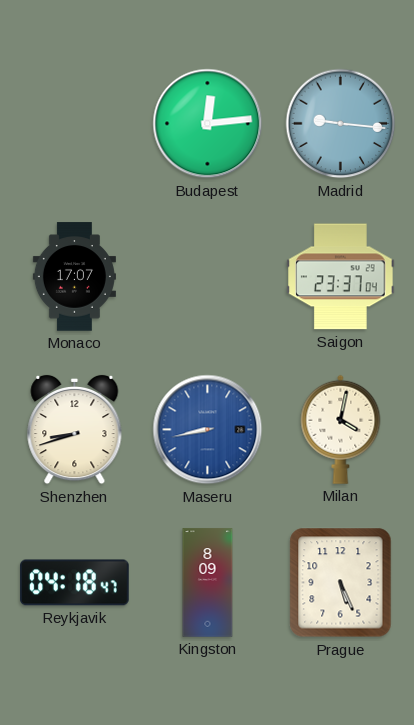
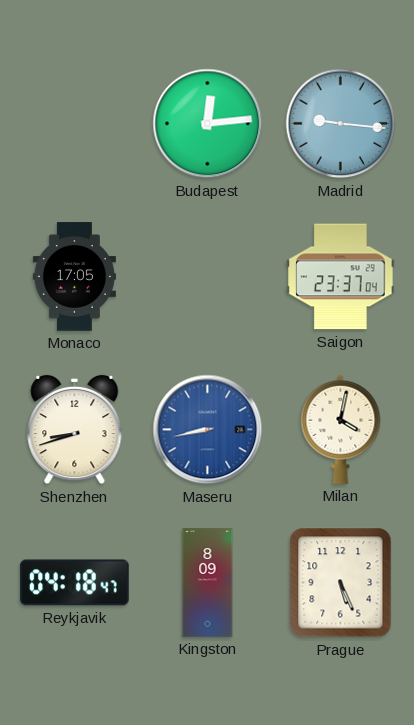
Monaco: 17:07 -> 17:05 (74, 277)
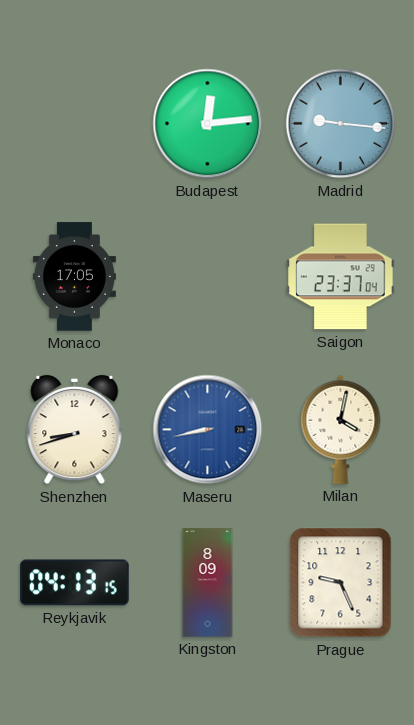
Reykjavik: 04:18 -> 04:13 (75, 583)
Prague: 5:26 -> 9:26 (341, 583)
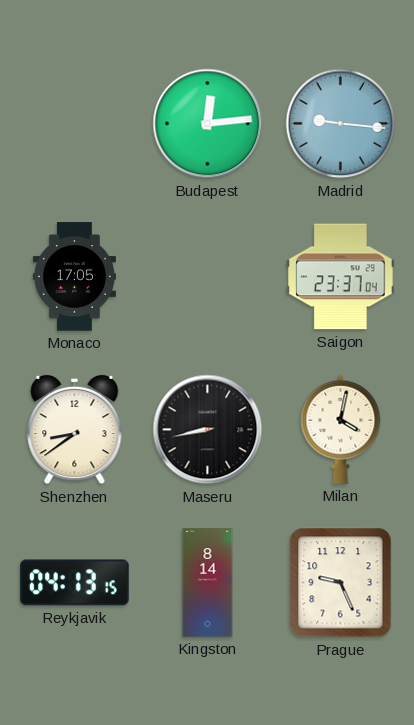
Shenzhen: 8:42 -> 8:39 (75, 430)
Maseru dial: blue -> black (208, 430)
Kingston: 8:09 -> 8:14 (208, 583)
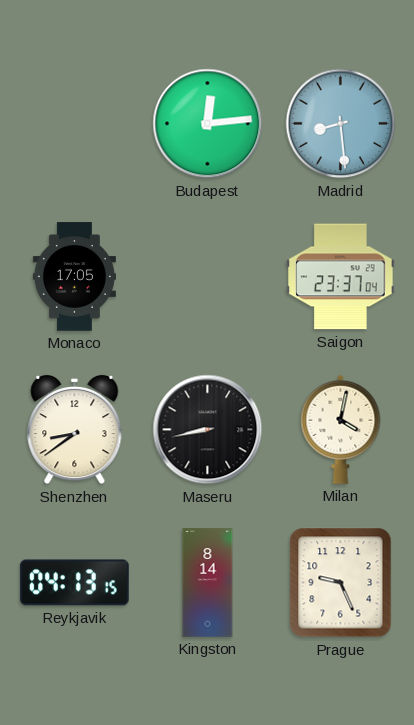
Madrid: 9:16 -> 8:29 (341, 124)
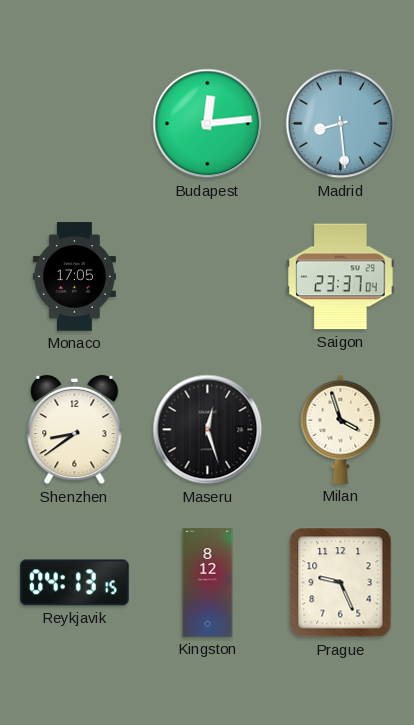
Maseru: 8:43 -> 12:27 (208, 430)
Milan: 4:02 -> 3:57 (341, 429)
Kingston: 8:14 -> 8:12 (208, 583)
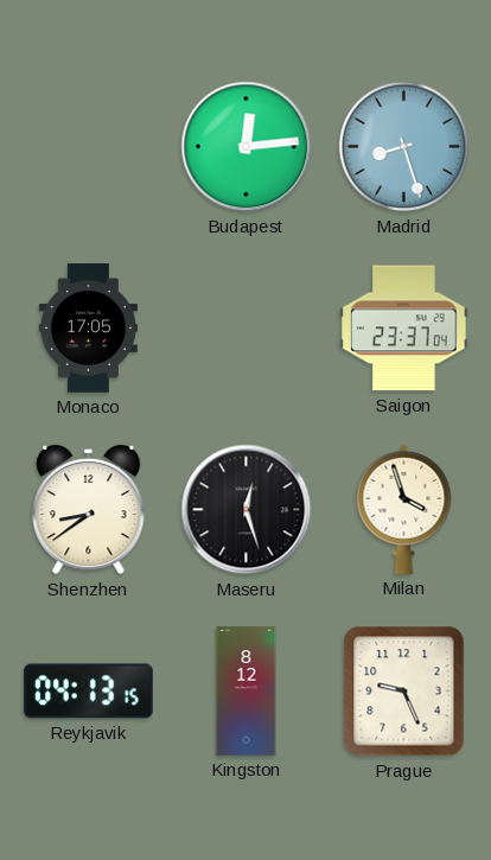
Madrid: 8:29 -> 8:27 (404, 147)
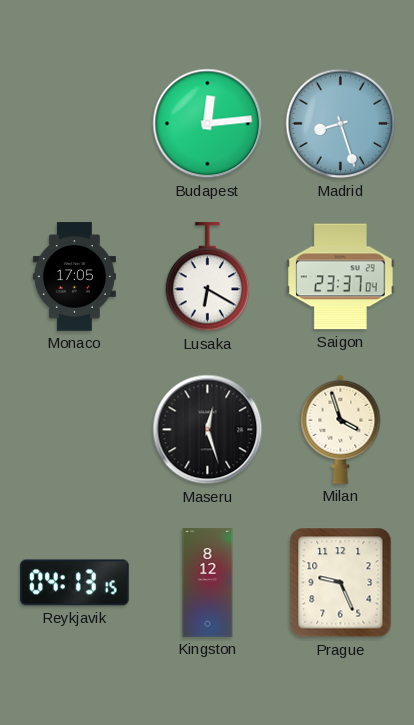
Lusaka: none -> 6:20 (208, 277)
Shenzhen: 8:39 -> none (89, 510)
